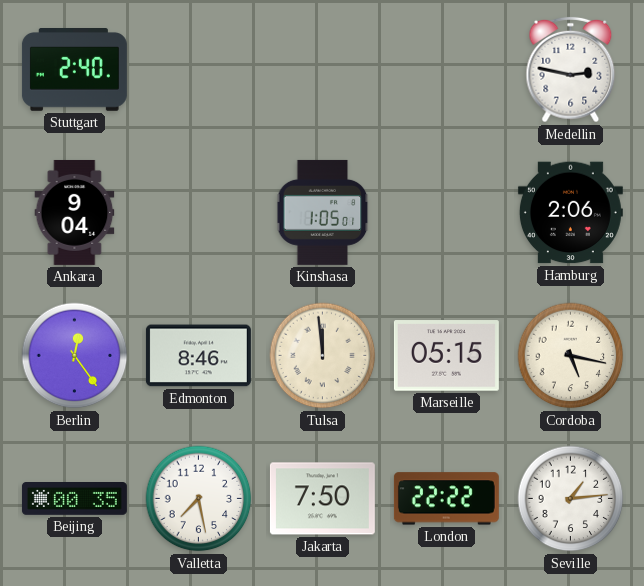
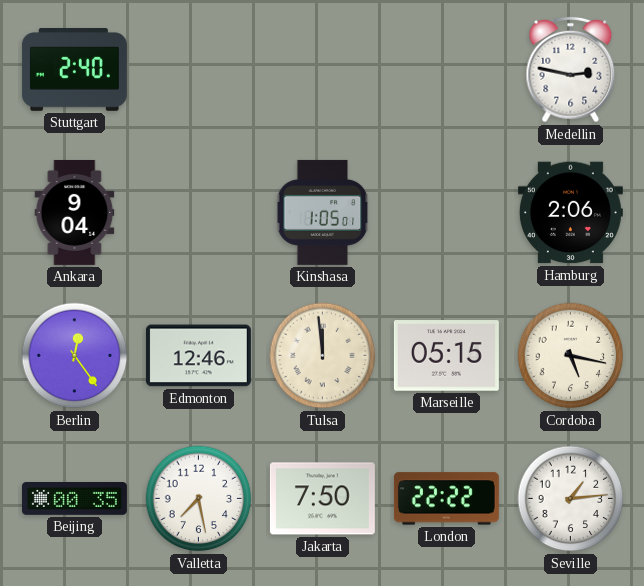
Edmonton: 8:46 -> 12:46 (198, 356)
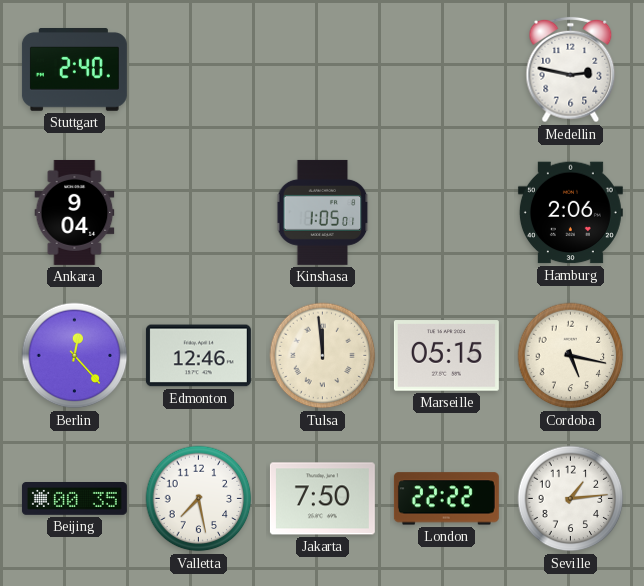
Berlin: 12:24 -> 12:23 (75, 356)
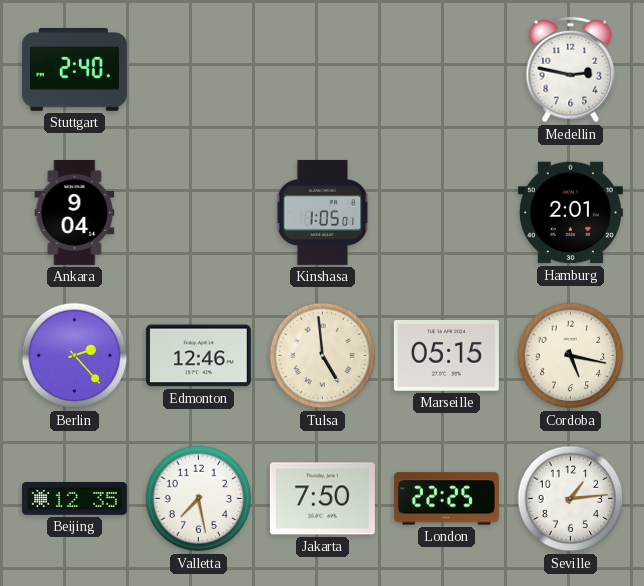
Hamburg: 2:06 -> 2:01 (570, 213)
Berlin: 12:23 -> 2:23 (75, 356)
Tulsa: 11:59 -> 4:59 (323, 356)
Beijing: 00:35 -> 12:35 (74, 499)
London: 22:22 -> 22:25 (446, 499)
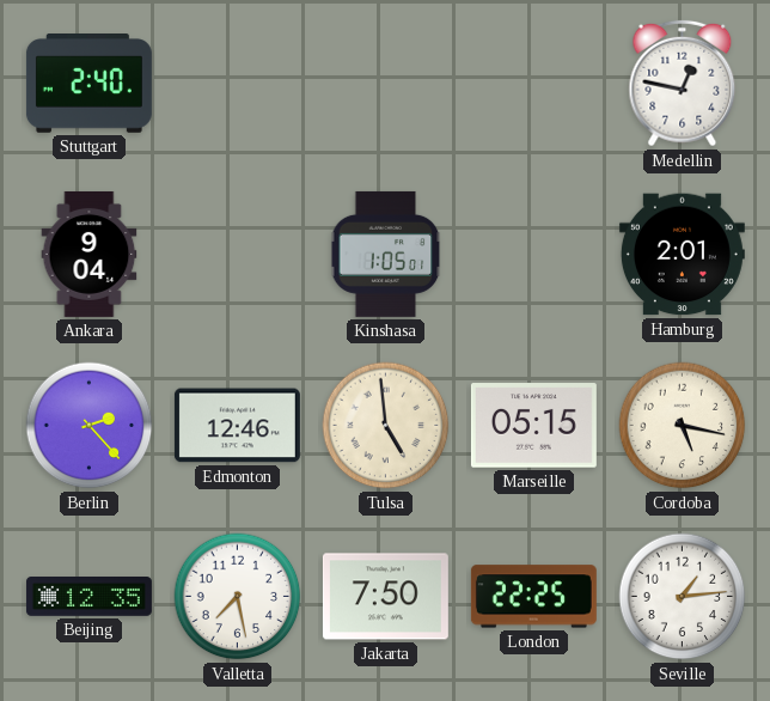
Medellin: 2:47 -> 12:47 (683, 84)
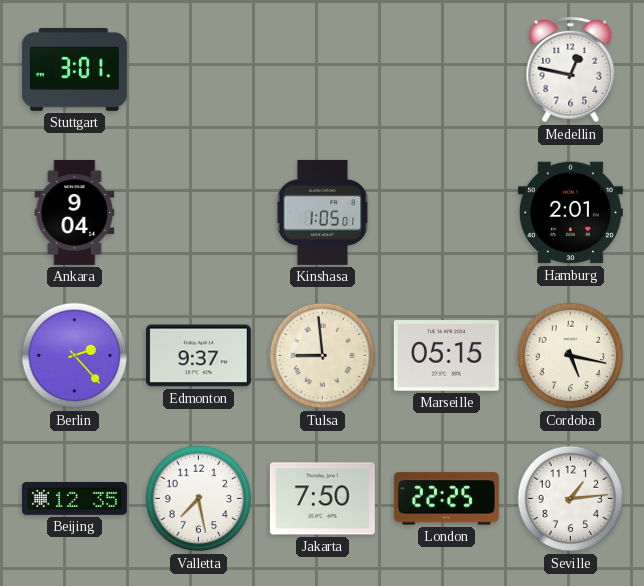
Stuttgart: 2:40 -> 3:01 (74, 70)
Edmonton: 12:46 -> 9:37 (198, 356)
Tulsa: 4:59 -> 8:59 (323, 356)
